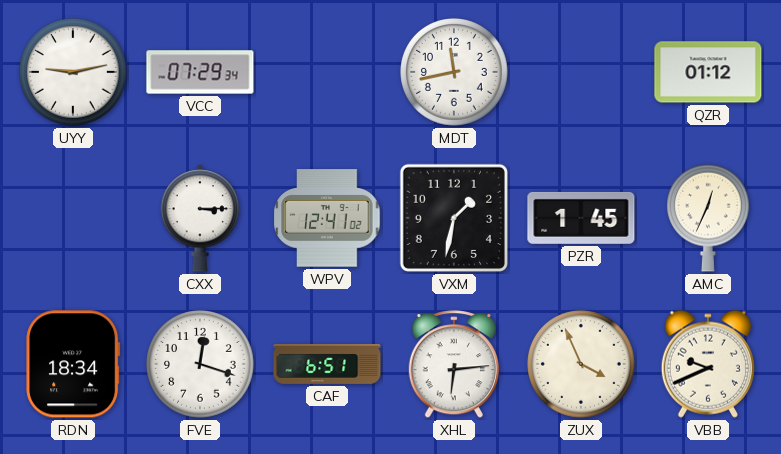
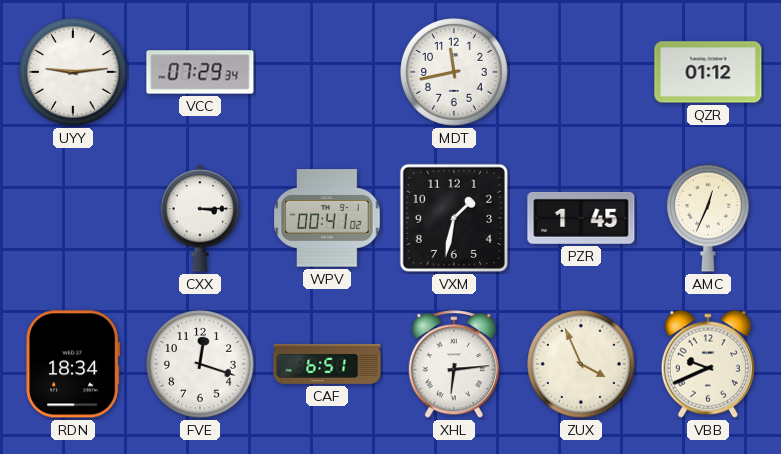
UYY: 9:13 -> 9:14 (74, 73)
WPV: 12:41 -> 00:41 (327, 218)
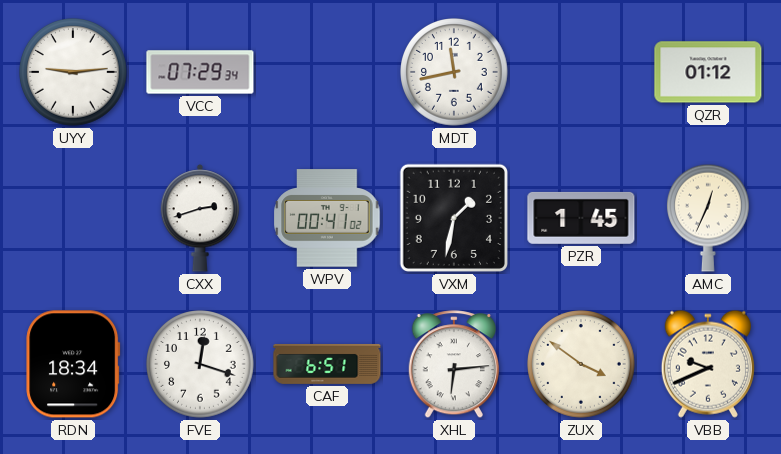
CXX: 3:15 -> 2:42 (200, 218)
ZUX: 3:56 -> 3:51 (582, 365)
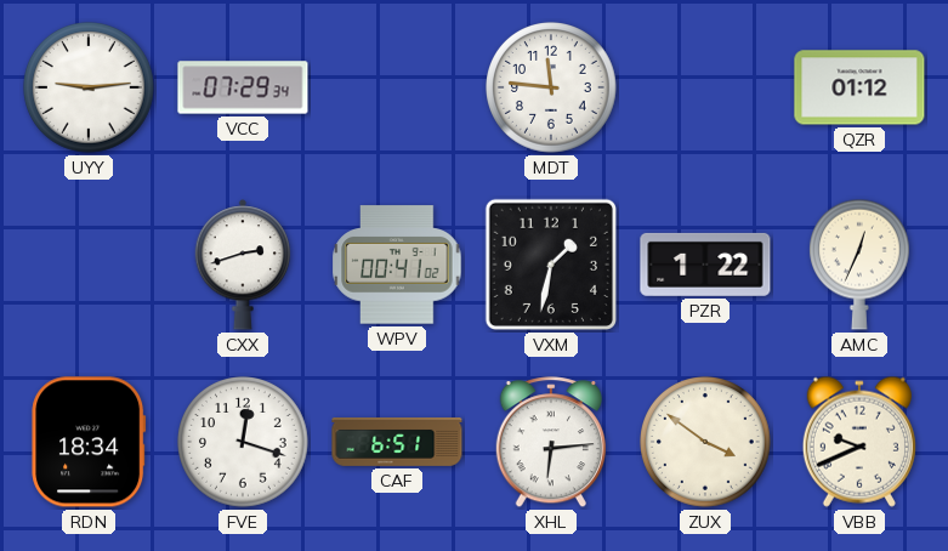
MDT: 11:43 -> 11:46 (552, 89)
PZR: 1:45 -> 1:22 (705, 265)
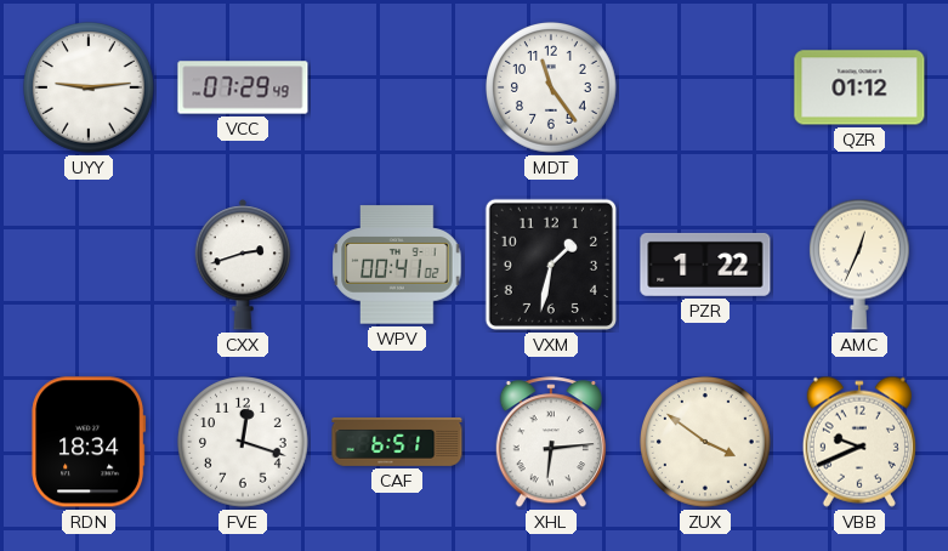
VCC: 07:29:34 -> 07:29:49 (243, 87)
MDT: 11:46 -> 11:24 (552, 89)
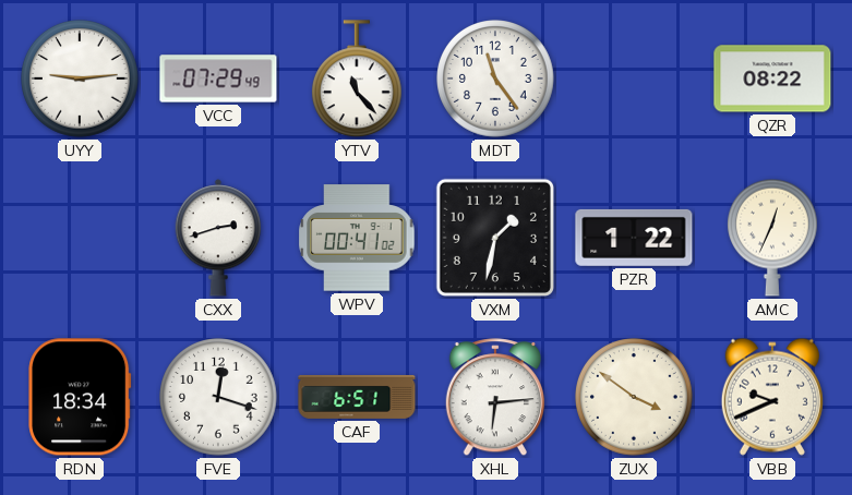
YTV: none -> 11:23 (357, 80)
QZR: 01:12 -> 08:22 (772, 79)
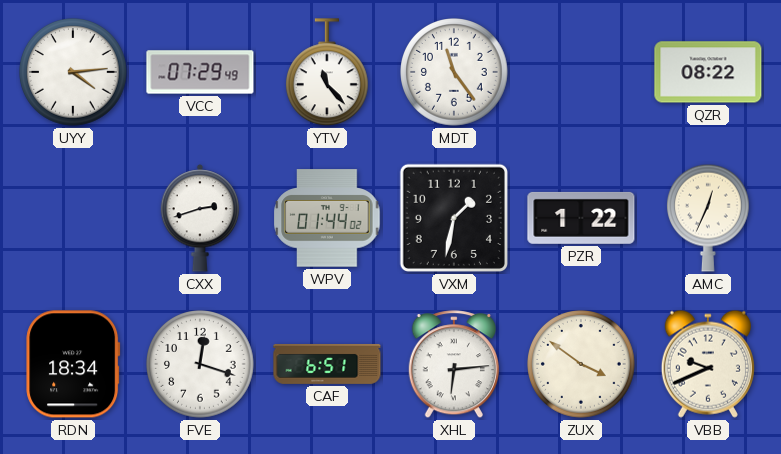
UYY: 9:14 -> 4:14 (74, 73)
WPV: 00:41 -> 01:44 (327, 218)
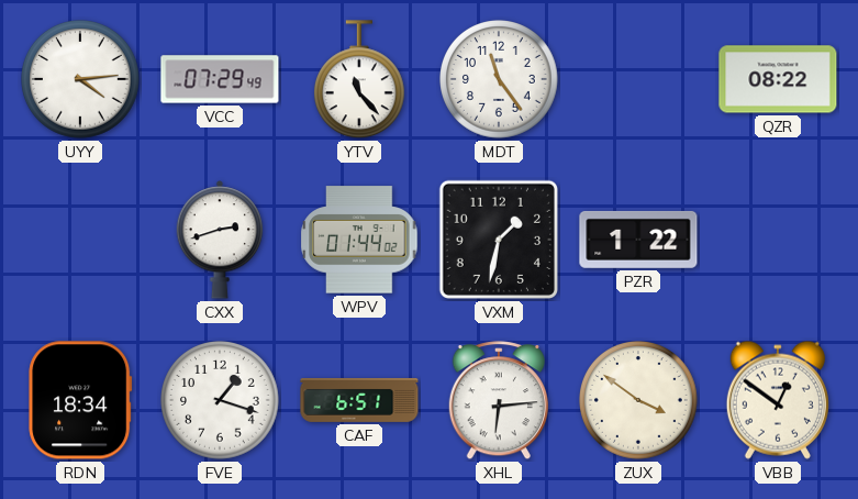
AMC: 12:34 -> none (708, 218)
FVE: 12:18 -> 1:18 (221, 401)
VBB: 9:41 -> 12:51 (778, 400)
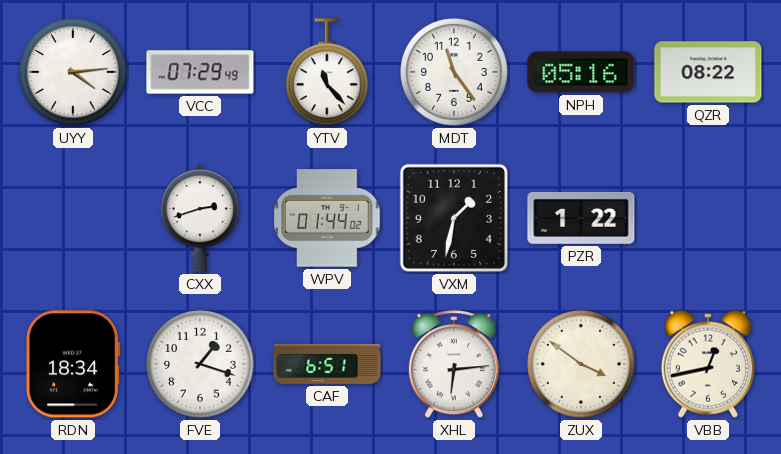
NPH: none -> 05:16 (581, 72)
VBB: 12:51 -> 12:43 (708, 364)
